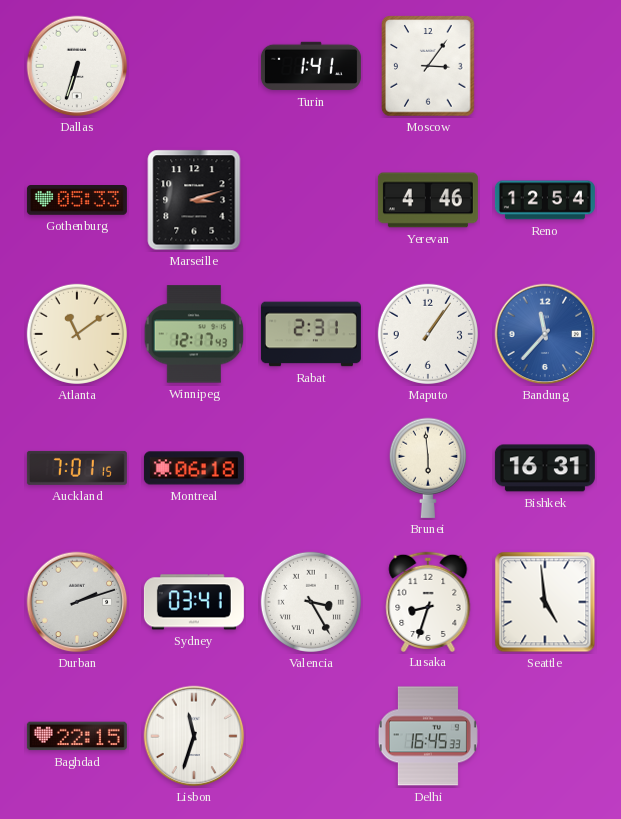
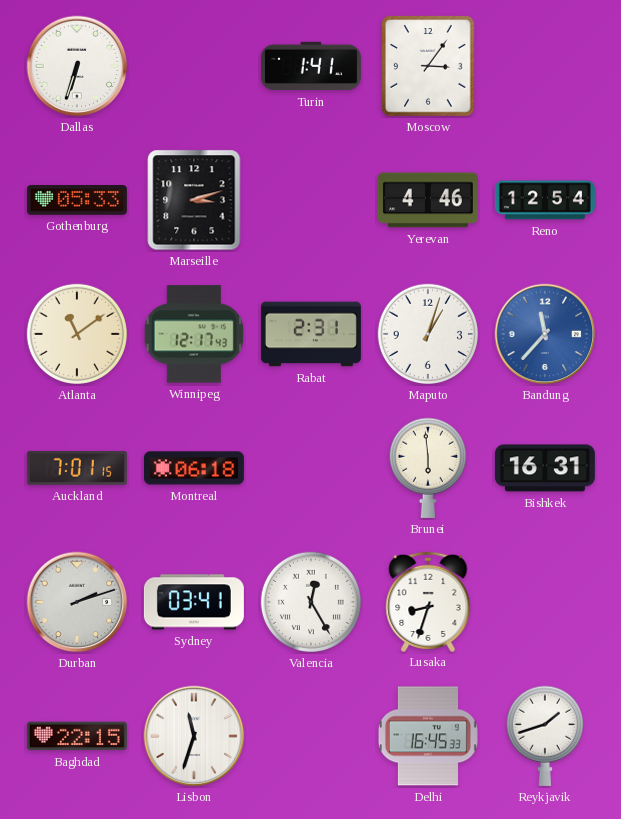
Maputo: 1:06 -> 1:03 (428, 334)
Valencia: 3:25 -> 12:25 (311, 602)
Seattle: 4:59 -> none (545, 602)
Reykjavik: none -> 1:42 (545, 736)
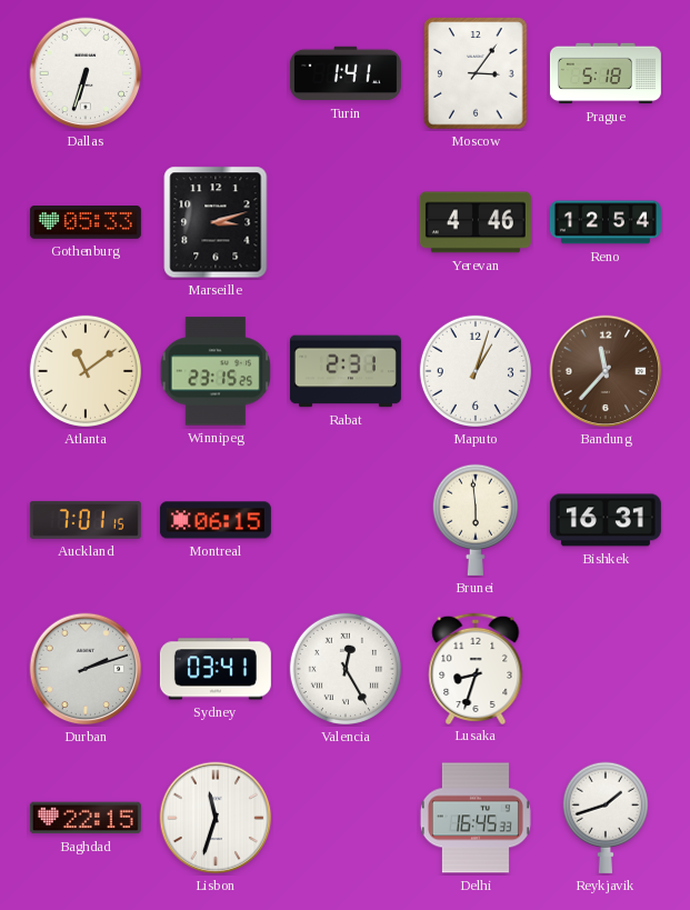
Prague: none -> 5:18 (606, 73)
Winnipeg: 12:17 -> 23:15 (216, 371)
Bandung dial: blue -> brown (606, 371)
Montreal: 06:18 -> 06:15 (216, 520)
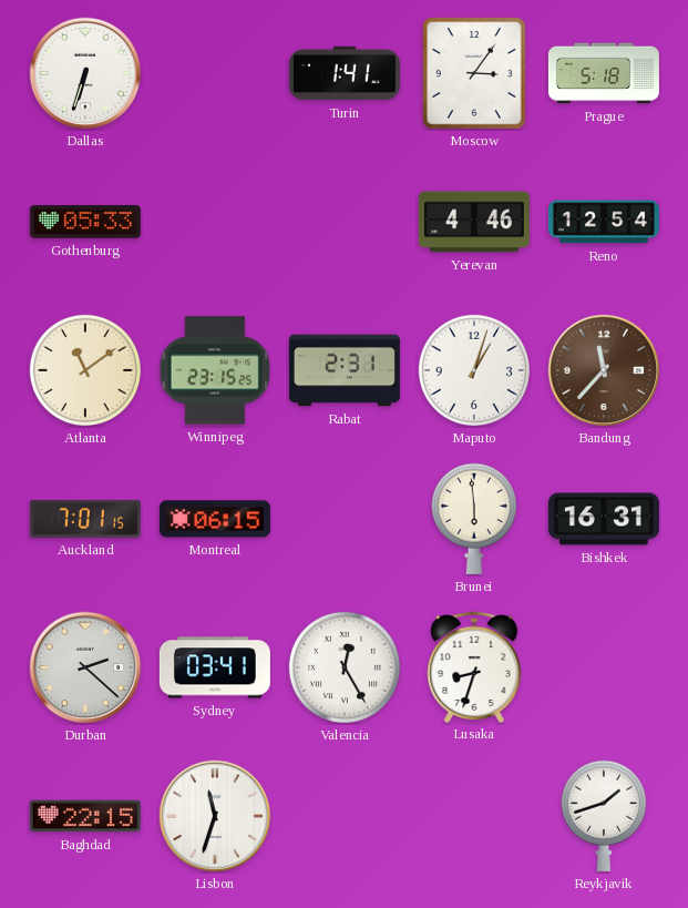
Marseille: 3:12 -> none (216, 222)
Durban: 2:12 -> 2:22 (85, 667)
Delhi: 16:45 -> none (476, 818)
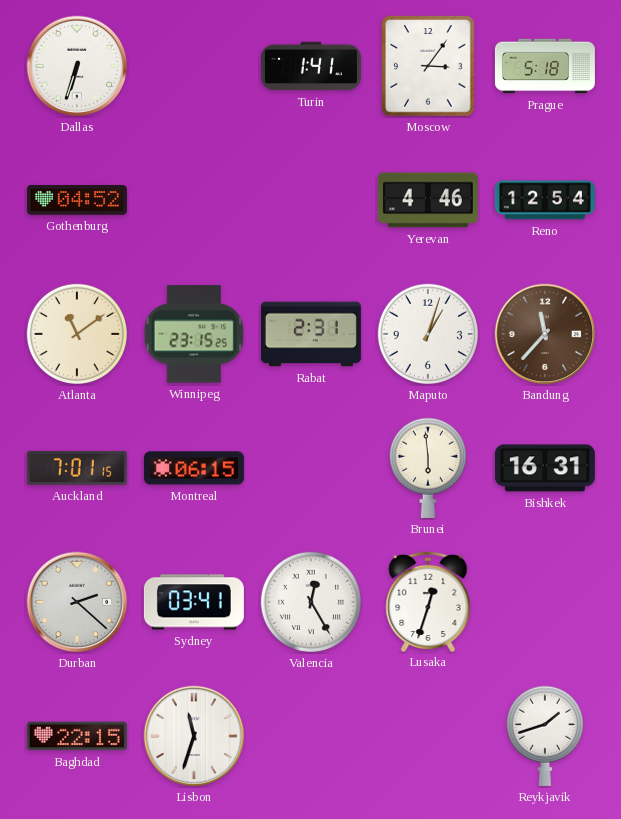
Gothenburg: 05:33 -> 04:52 (77, 201)
Lusaka: 8:33 -> 12:33 (428, 601)
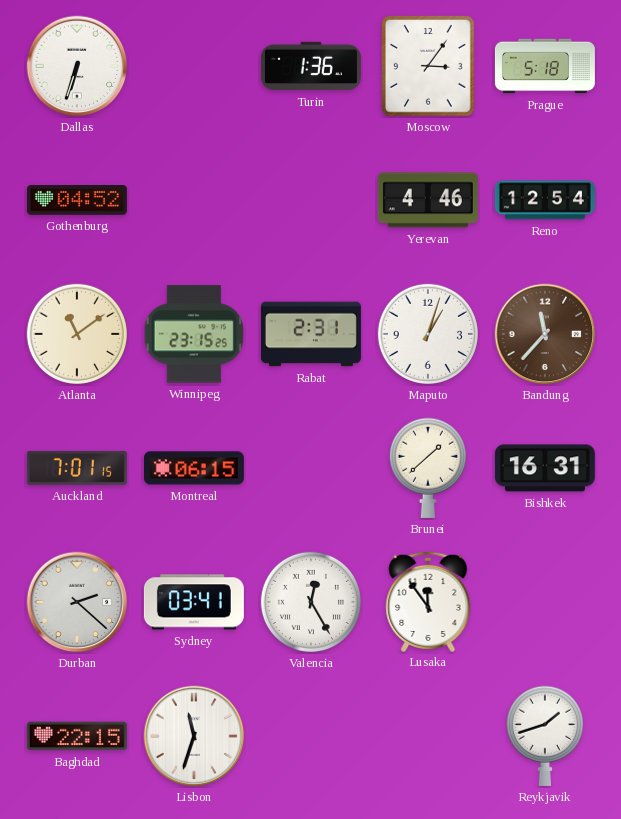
Turin: 1:41 -> 1:36 (311, 66)
Brunei: 5:59 -> 1:38 (428, 468)
Lusaka: 12:33 -> 11:54 (428, 601)
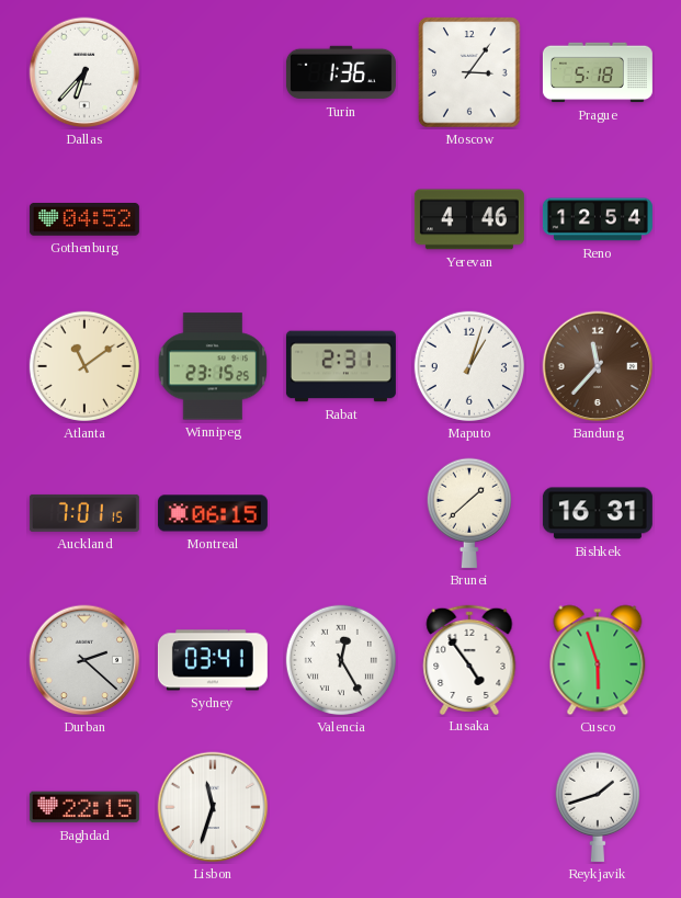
Dallas: 6:33 -> 6:37 (84, 72)
Lusaka: 11:54 -> 4:54 (469, 659)
Cusco: none -> 5:57 (598, 660)
